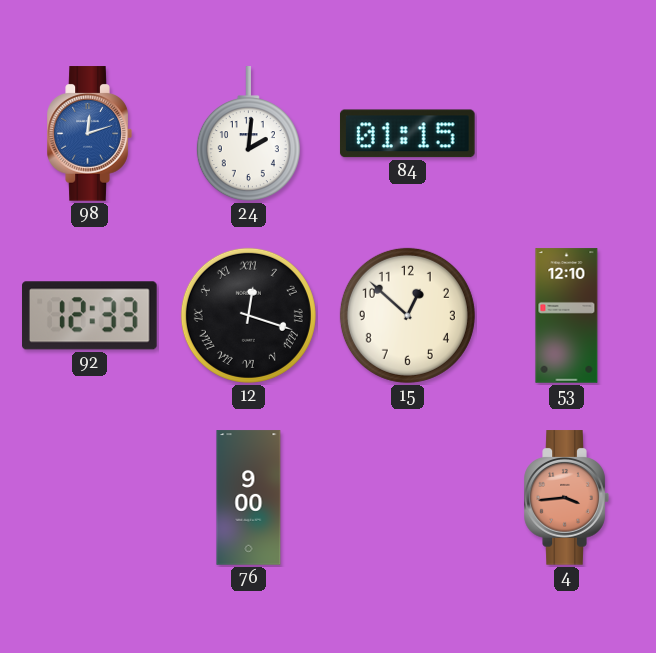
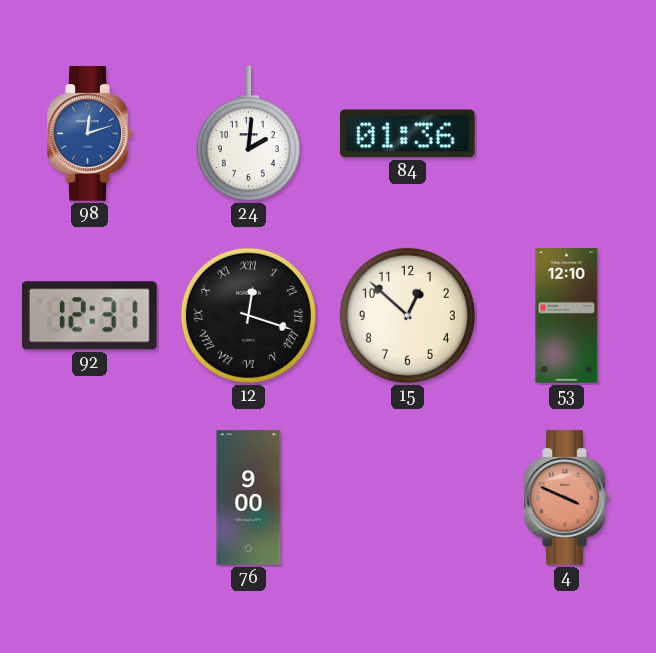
84: 01:15 -> 01:36 (407, 134)
92: 12:33 -> 12:31 (90, 316)
4: 3:44 -> 3:49 (566, 498)
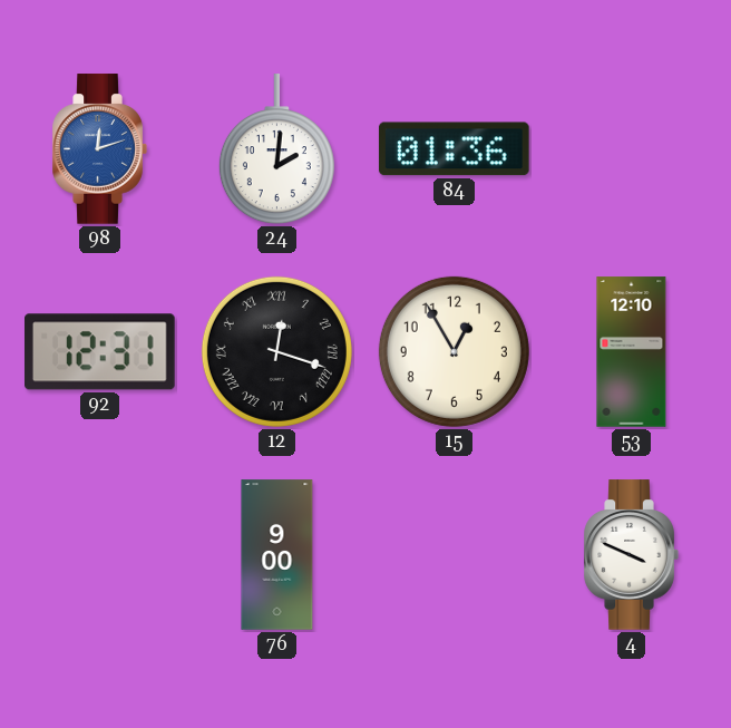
15: 12:52 -> 12:55 (454, 351)
4 dial: salmon -> white (631, 555)
